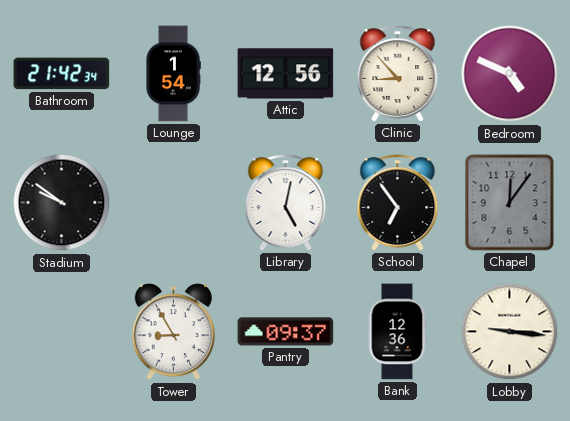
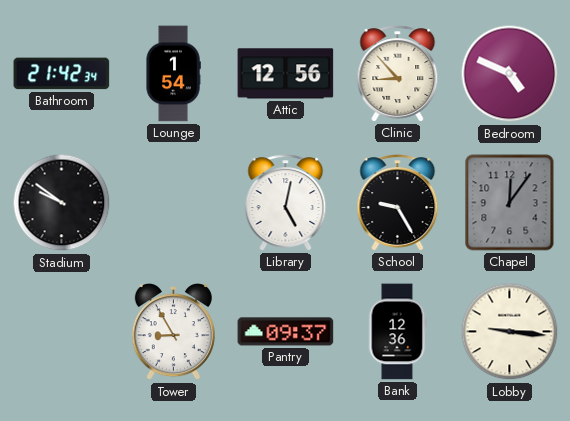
School: 6:54 -> 9:25 (398, 203)
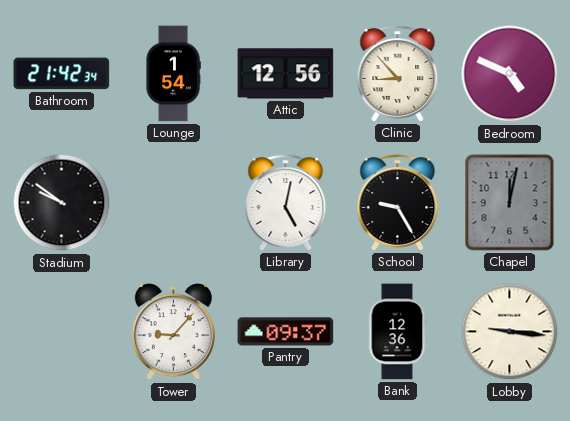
Chapel: 12:06 -> 12:02 (510, 203)
Tower: 8:55 -> 9:07 (173, 332)
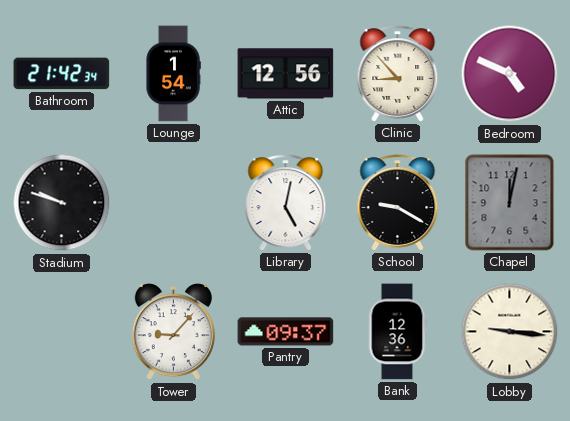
Stadium: 9:51 -> 9:48 (62, 203)
School: 9:25 -> 9:20 (398, 203)
